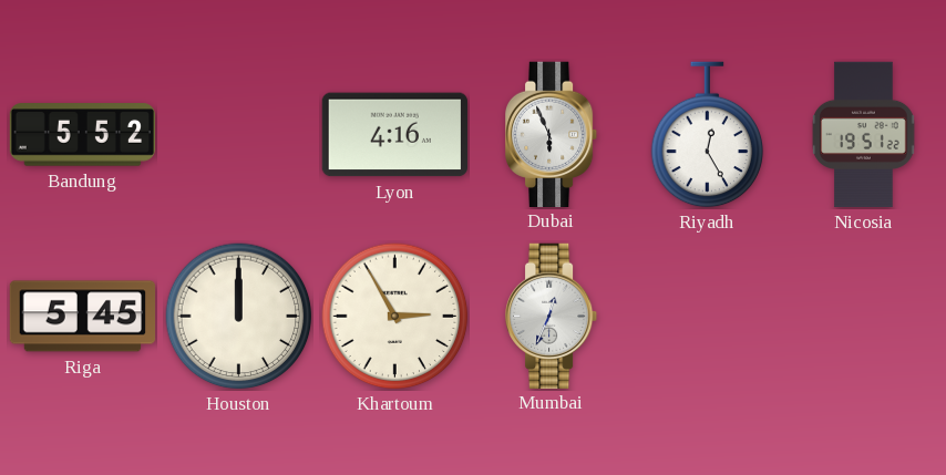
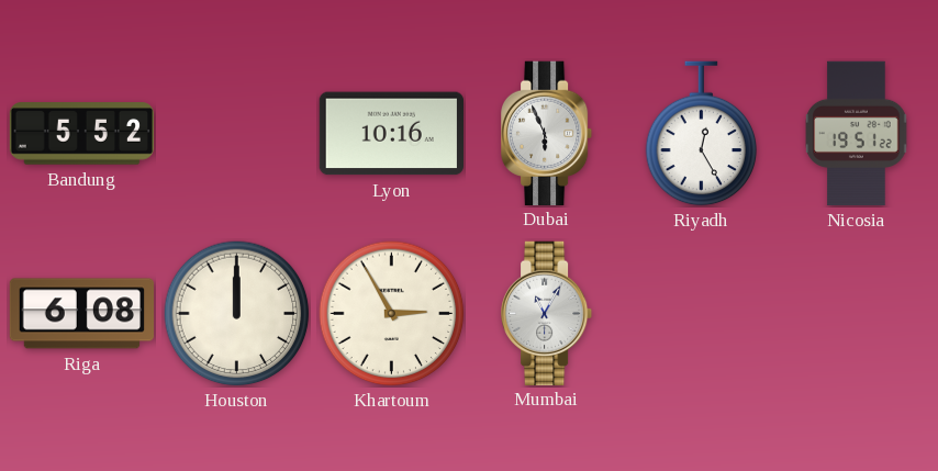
Lyon: 4:16 -> 10:16 (391, 134)
Riga: 5:45 -> 6:08 (82, 314)
Mumbai: 12:34 -> 11:05 (548, 313)
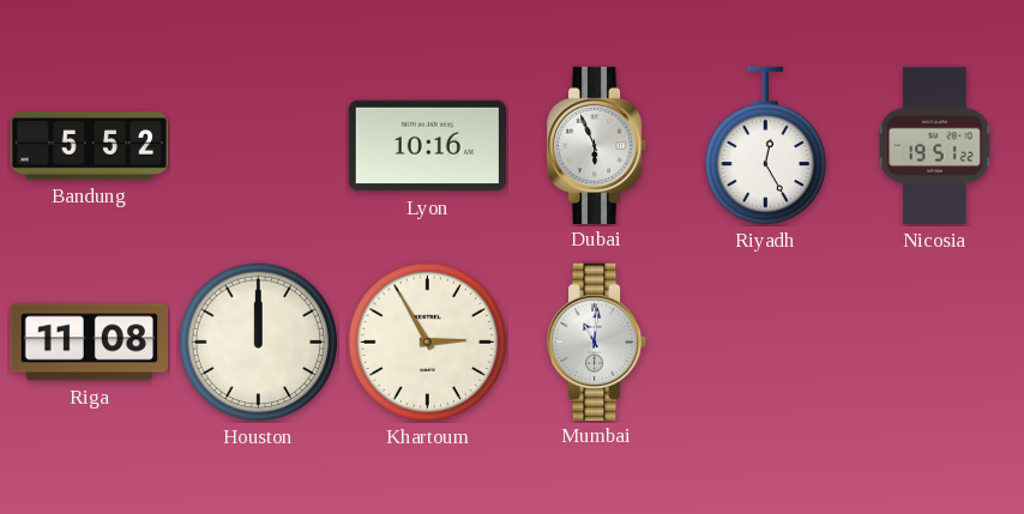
Riga: 6:08 -> 11:08 (90, 343)
Mumbai: 11:05 -> 11:01 (598, 341)
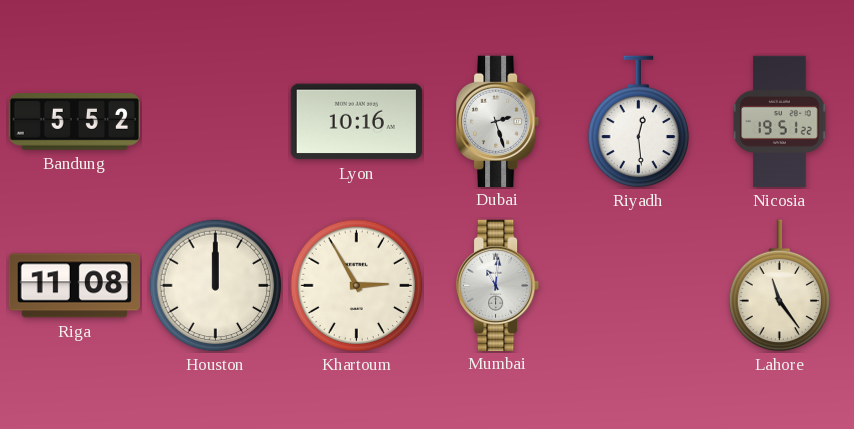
Dubai: 5:56 -> 2:27 (499, 121)
Riyadh: 12:25 -> 12:29 (639, 122)
Lahore: none -> 11:24 (780, 286)
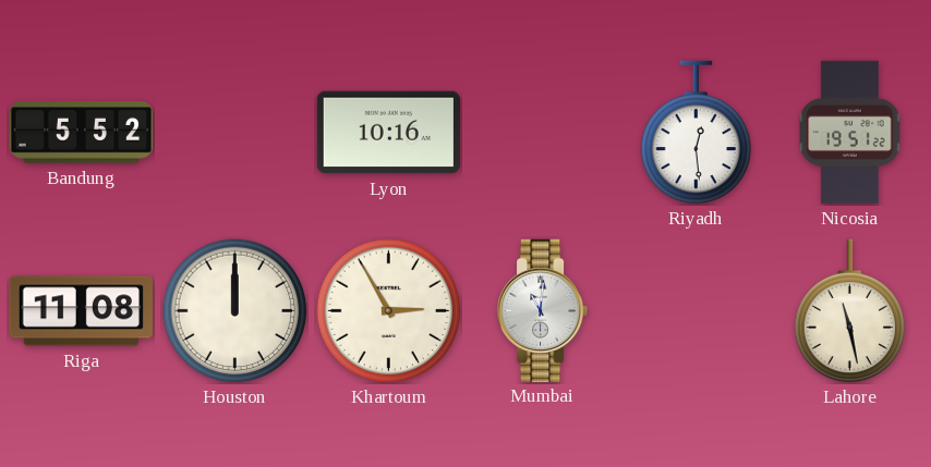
Dubai: 2:27 -> none (499, 121)
Lahore: 11:24 -> 11:28 (850, 311)
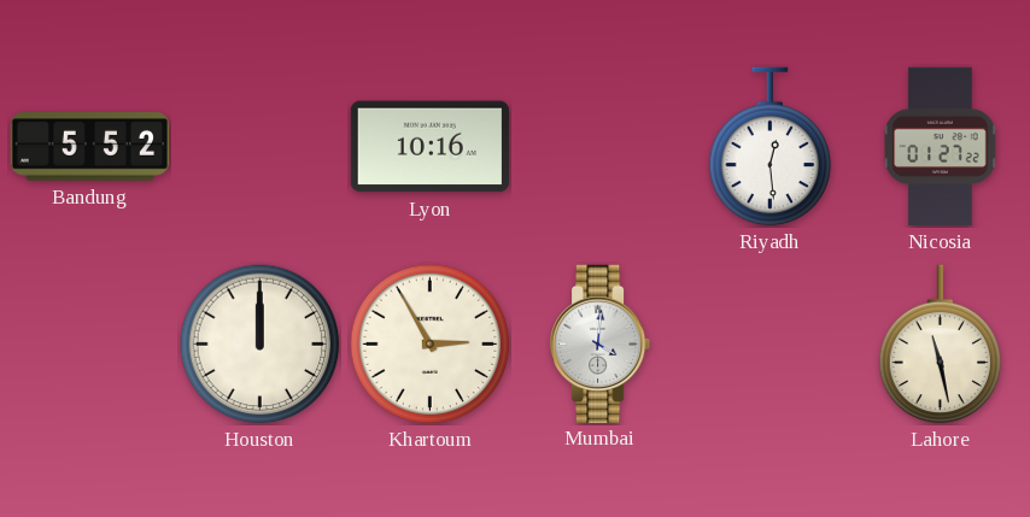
Nicosia: 19:51 -> 01:27 (941, 147)
Riga: 11:08 -> none (82, 311)
Mumbai: 11:01 -> 4:01 (602, 343)
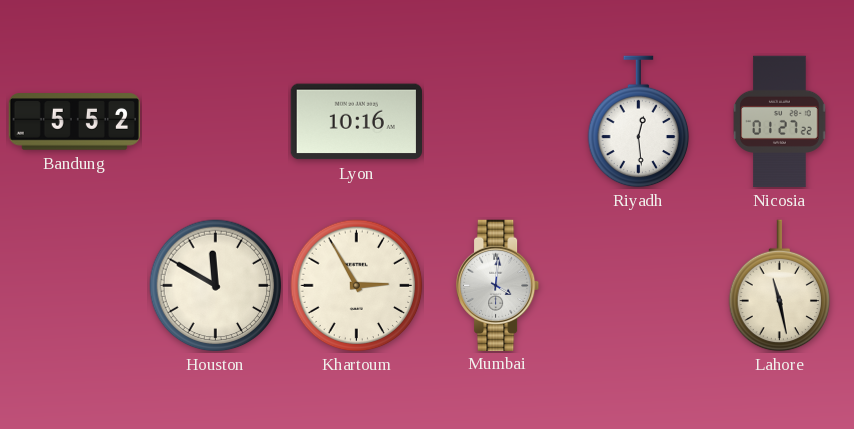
Houston: 12:00 -> 11:50 (216, 286)
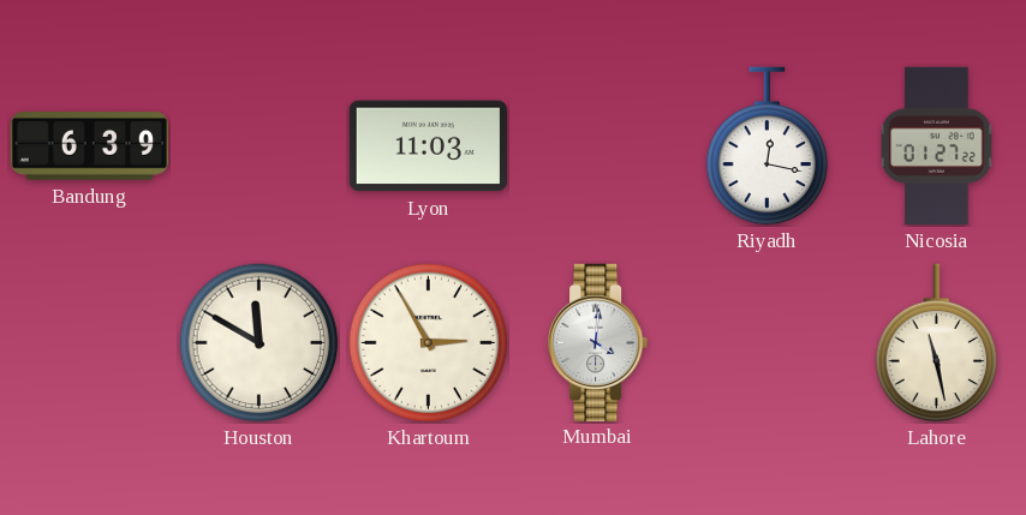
Bandung: 5:52 -> 6:39 (89, 146)
Lyon: 10:16 -> 11:03 (428, 146)
Riyadh: 12:29 -> 12:17 (768, 146)
